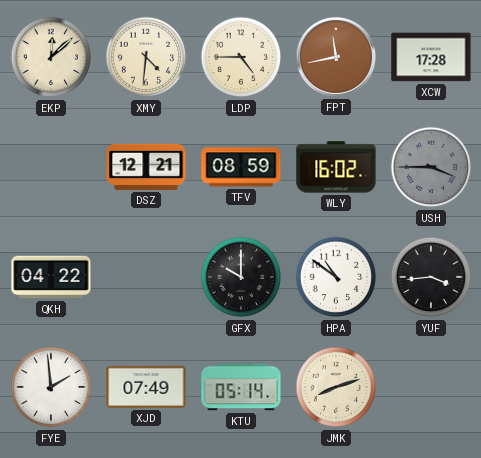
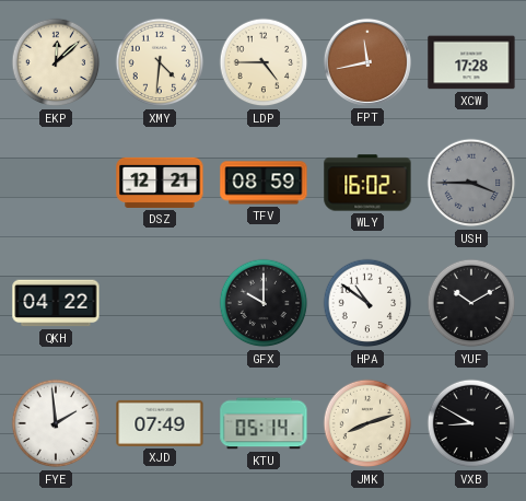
YUF: 3:44 -> 10:10 (471, 303)
VXB: none -> 8:50 (471, 423)
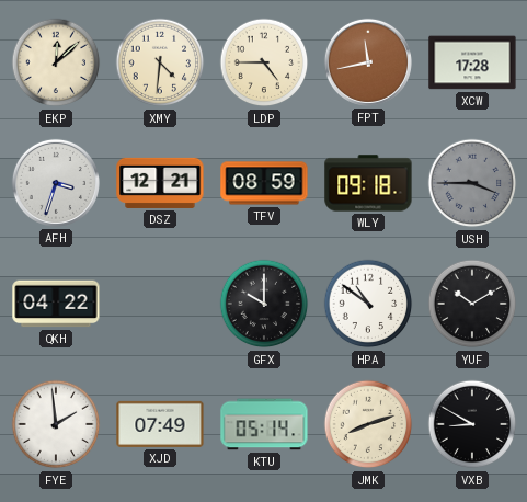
AFH: none -> 3:33 (56, 183)
WLY: 16:02 -> 09:18 (368, 183)
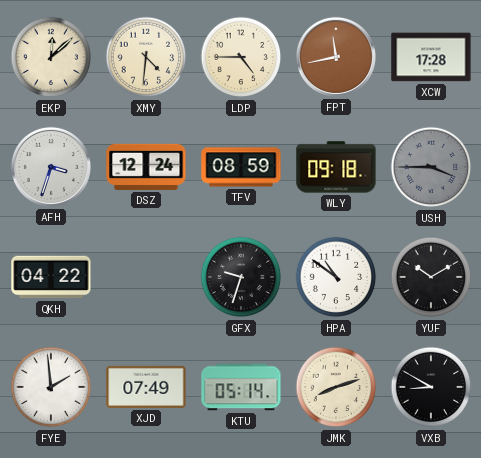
DSZ: 12:21 -> 12:24 (146, 167)
GFX: 10:00 -> 9:33 (241, 277)
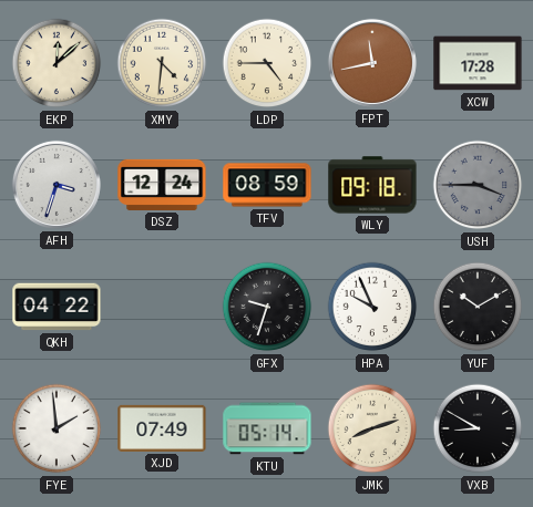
HPA: 10:51 -> 9:56 (372, 307)
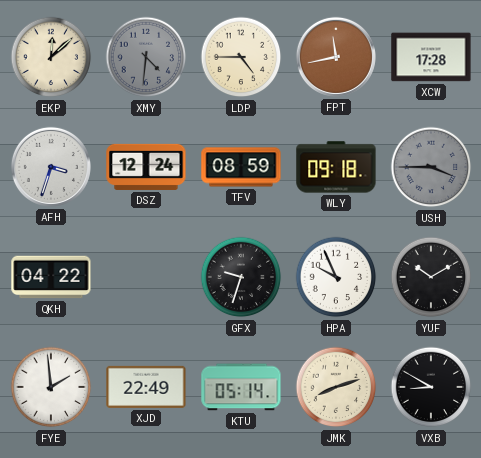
XMY dial: cream -> grey (146, 57)
XJD: 07:49 -> 22:49 (146, 387)
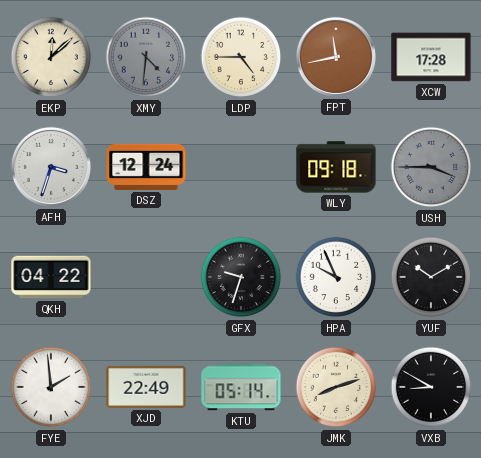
TFV: 08:59 -> none (241, 167)
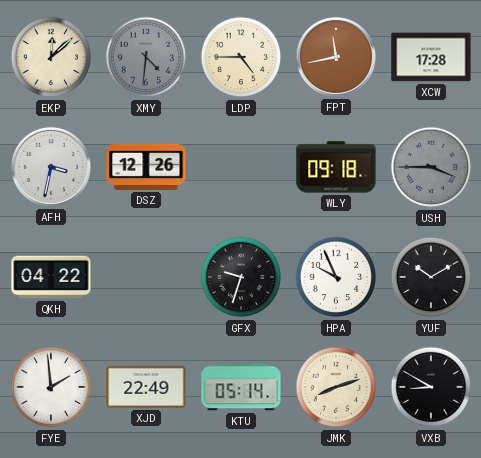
AFH: 3:33 -> 3:32 (51, 167)
DSZ: 12:24 -> 12:26 (146, 167)
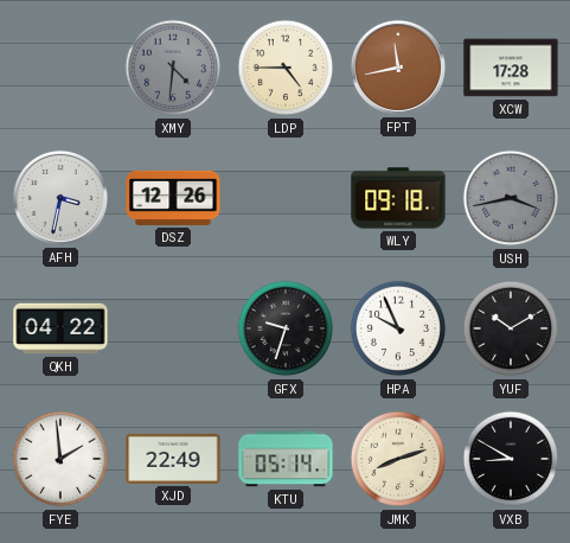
EKP: 12:08 -> none (51, 57)
USH: 3:45 -> 3:43 (511, 198)
